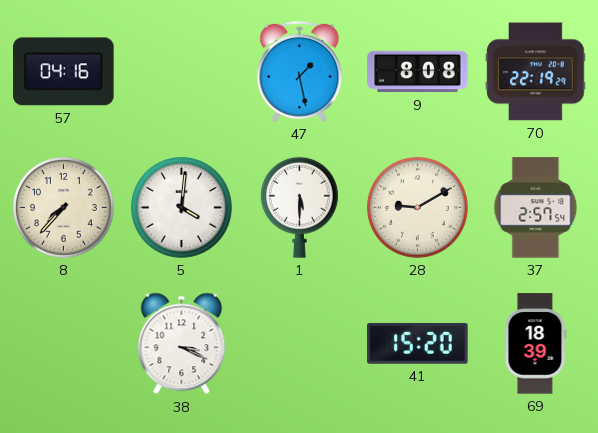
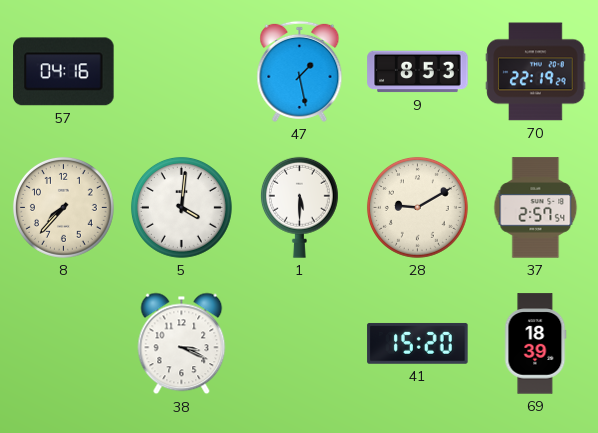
9: 8:08 -> 8:53 (418, 72)
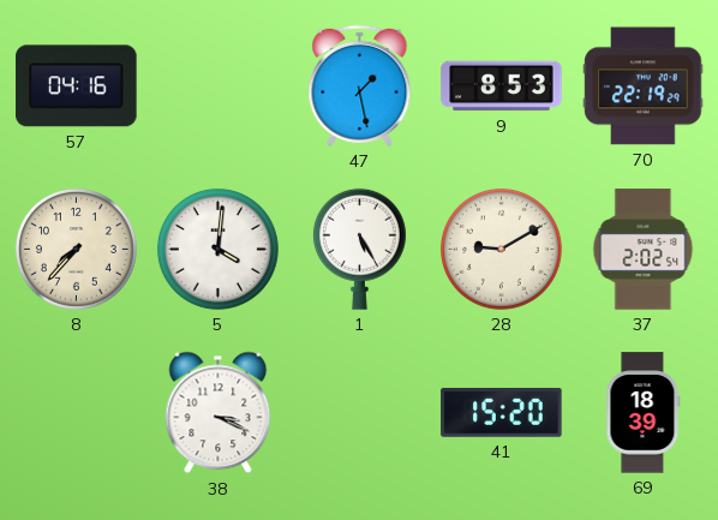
1: 5:30 -> 5:25 (359, 249)
37: 2:57 -> 2:02 (644, 250)
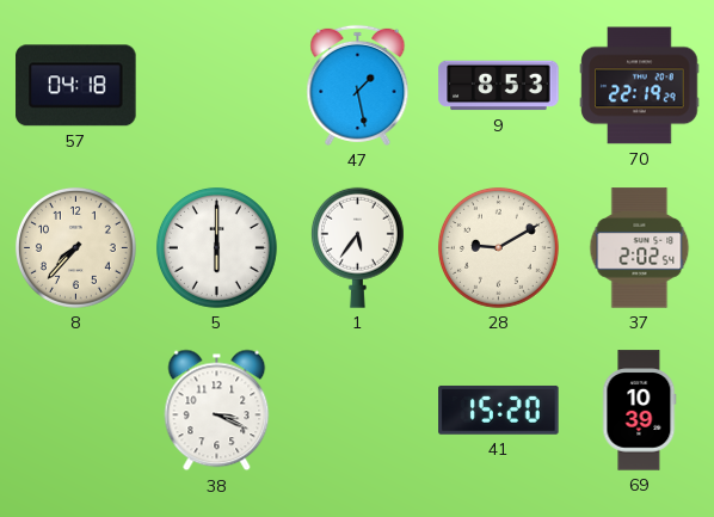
57: 04:16 -> 04:18 (76, 86)
5: 4:01 -> 6:00 (216, 247)
1: 5:25 -> 5:36 (357, 247)
69: 18:39 -> 10:39 (639, 411)
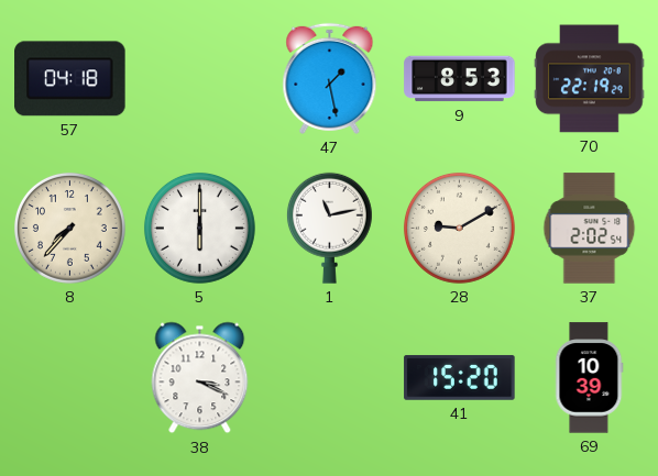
1: 5:36 -> 11:13 (329, 228)
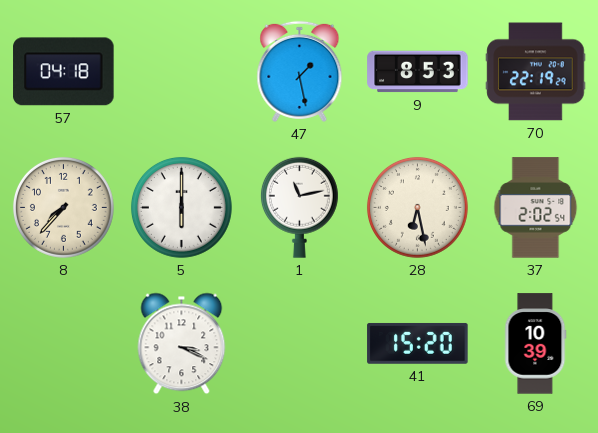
28: 9:10 -> 6:28 (417, 207)
